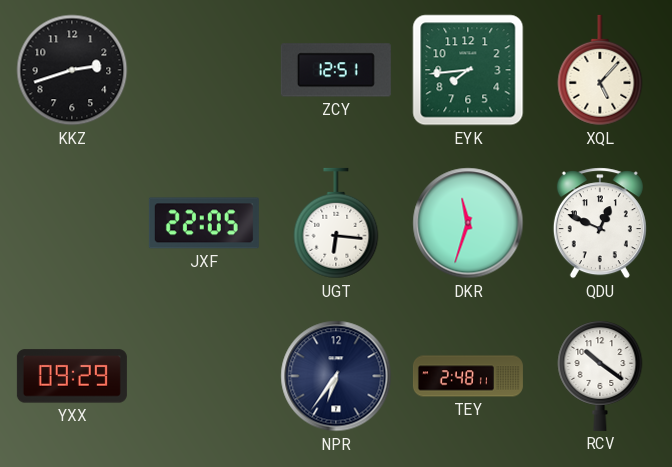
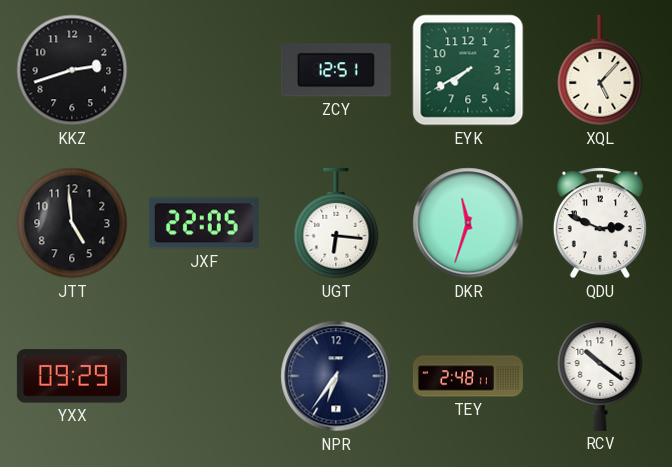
EYK: 7:44 -> 7:40 (468, 70)
JTT: none -> 4:59 (72, 223)
QDU: 12:49 -> 2:49 (600, 223)
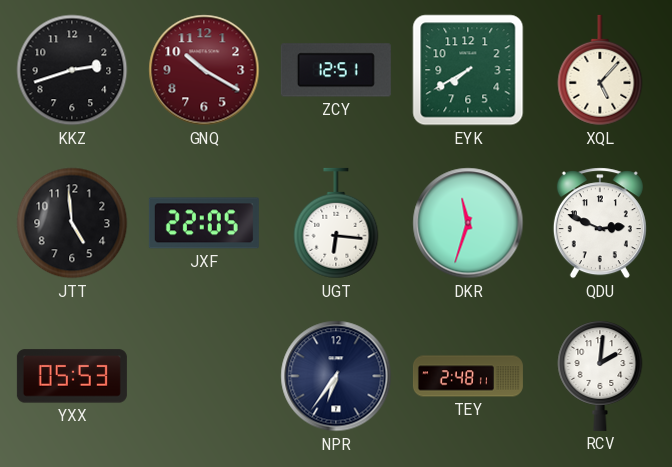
GNQ: none -> 10:20 (204, 70)
YXX: 09:29 -> 05:53 (72, 376)
RCV: 10:21 -> 2:01 (600, 376)
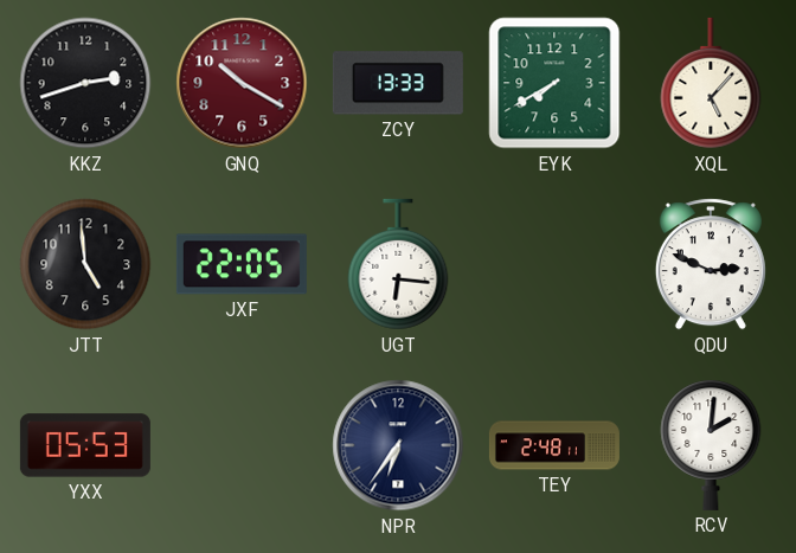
ZCY: 12:51 -> 13:33 (398, 83)
DKR: 11:33 -> none (468, 223)
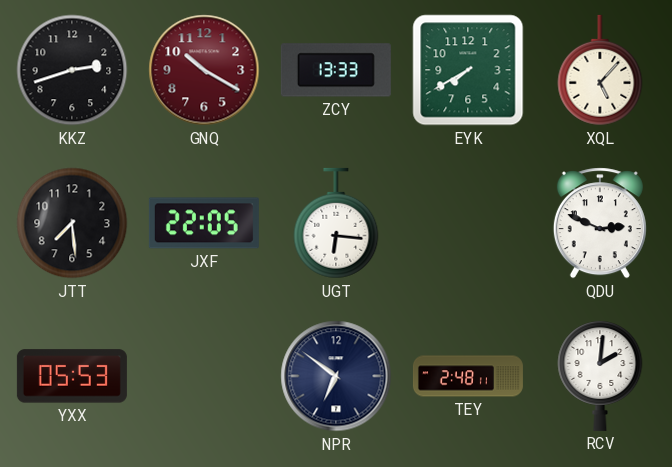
JTT: 4:59 -> 7:29 (72, 223)
NPR: 6:36 -> 6:51 (336, 376)
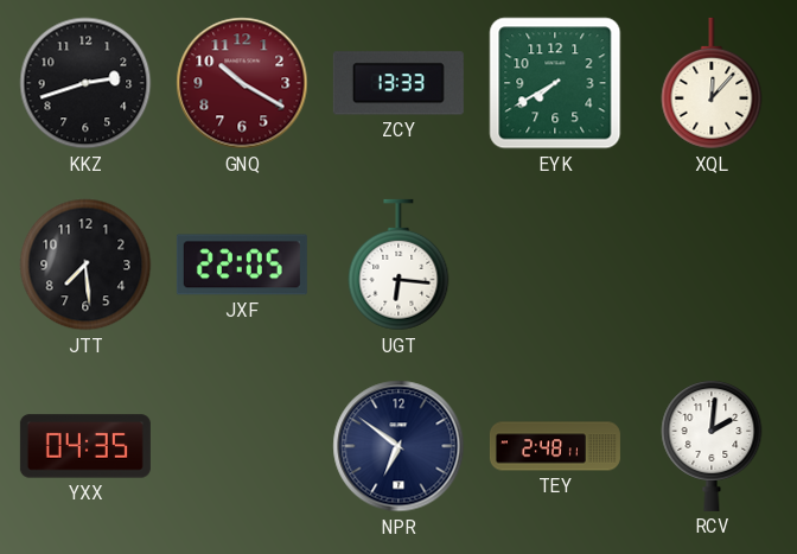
XQL: 5:07 -> 12:07 (712, 83)
QDU: 2:49 -> none (600, 223)
YXX: 05:53 -> 04:35 (85, 446)
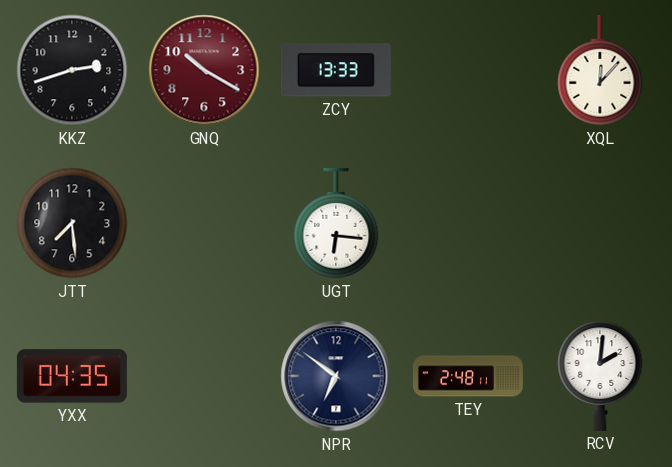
EYK: 7:40 -> none (555, 83)
JXF: 22:05 -> none (242, 265)
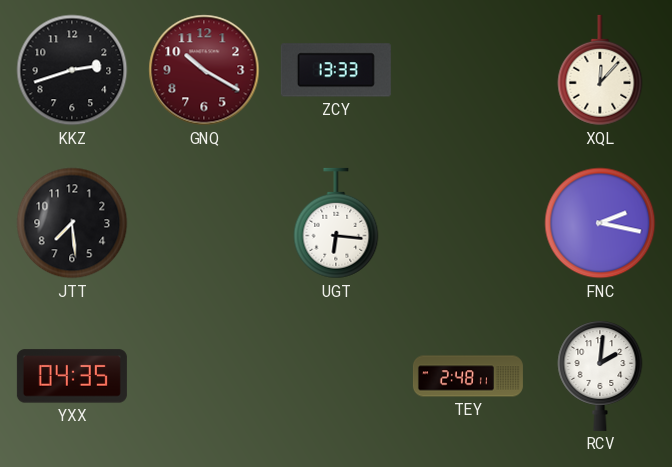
FNC: none -> 2:17 (600, 223)
NPR: 6:51 -> none (336, 376)
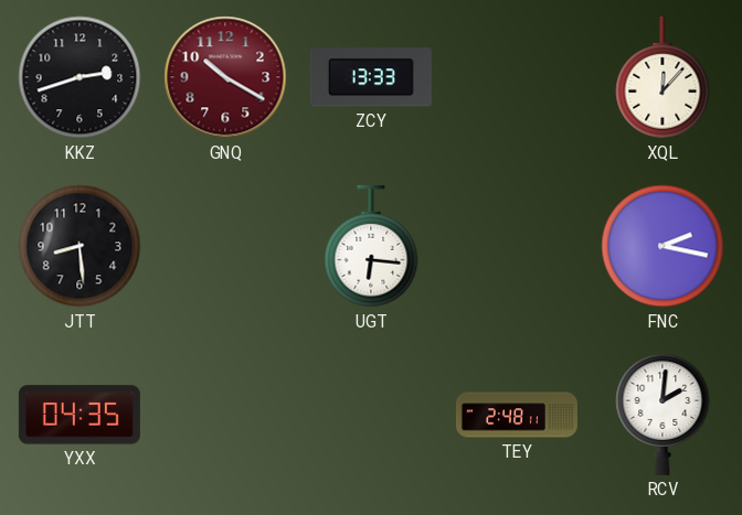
JTT: 7:29 -> 8:29 (79, 246)
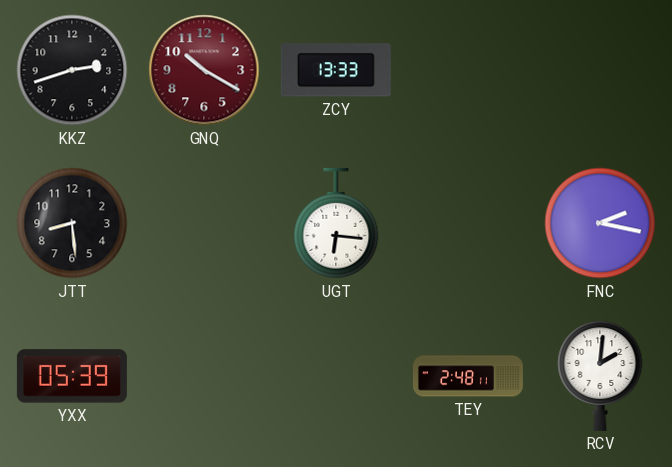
XQL: 12:07 -> none (662, 77)
YXX: 04:35 -> 05:39 (72, 376)
